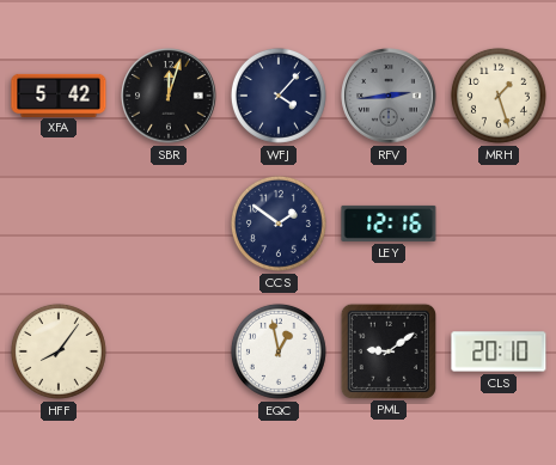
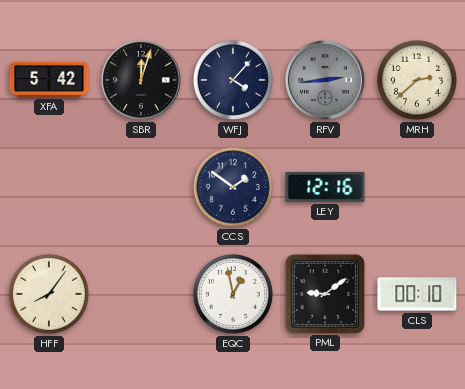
MRH: 1:27 -> 2:38 (417, 80)
CLS: 20:10 -> 00:10 (417, 294)
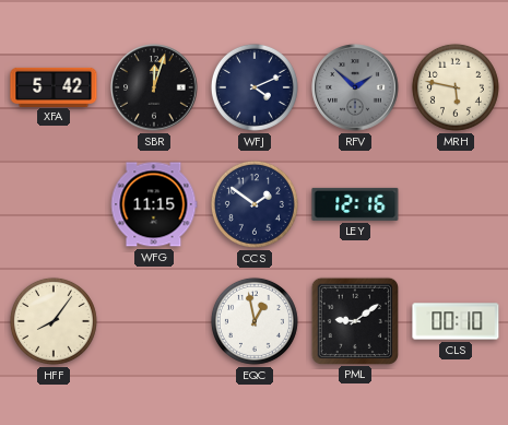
WFJ: 4:07 -> 4:11 (255, 87)
RFV: 2:44 -> 1:52 (355, 87)
MRH: 2:38 -> 5:47 (456, 87)
WFG: none -> 11:15 (154, 204)
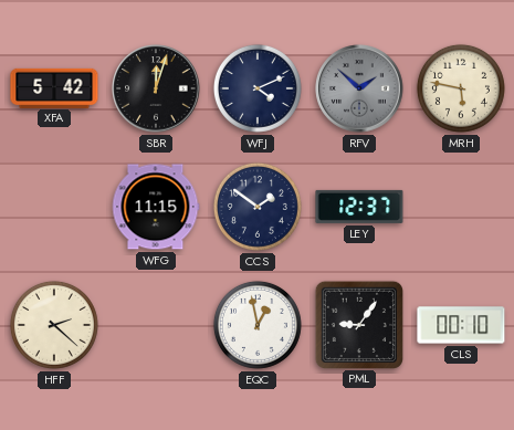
LEY: 12:16 -> 12:37 (359, 207)
HFF: 8:06 -> 2:22 (54, 325)
PML: 9:09 -> 9:06 (358, 324)
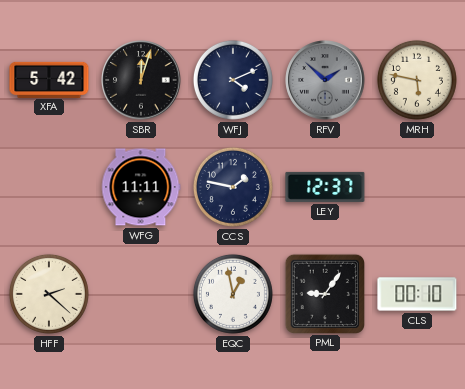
WFG: 11:15 -> 11:11 (141, 187)
CCS: 1:51 -> 1:47 (233, 187)
